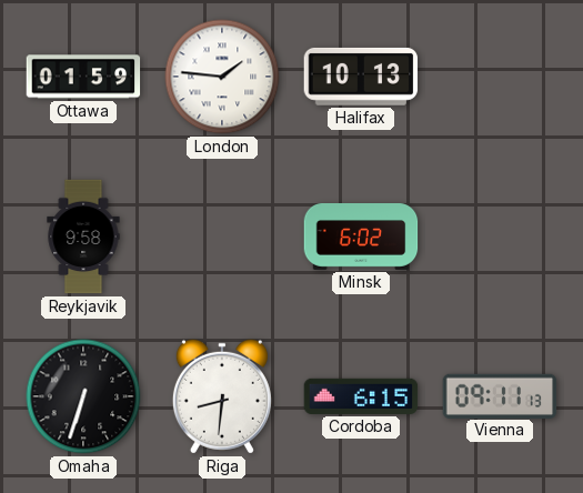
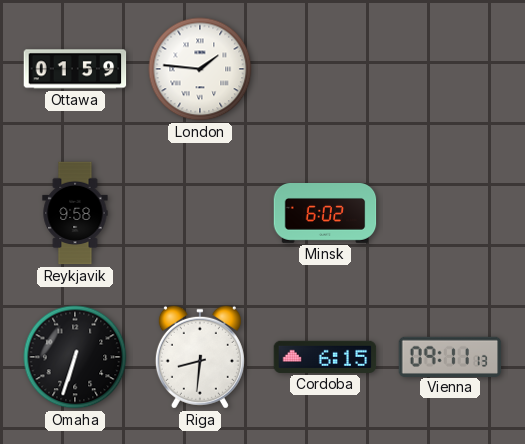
Halifax: 10:13 -> none (361, 77)
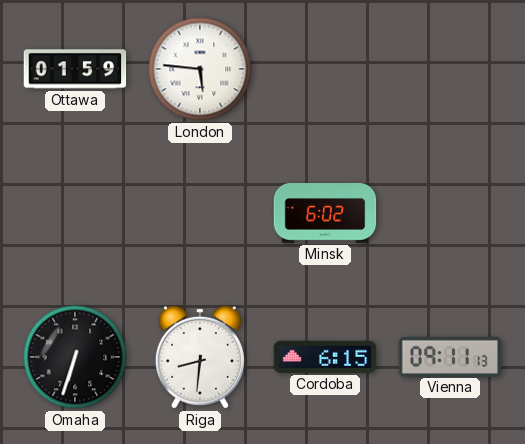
London: 1:46 -> 5:46 (200, 69)
Reykjavik: 9:58 -> none (75, 213)
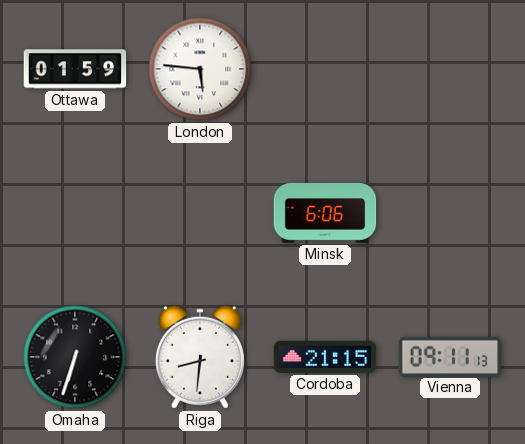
Minsk: 6:02 -> 6:06 (325, 214)
Cordoba: 6:15 -> 21:15 (325, 357)
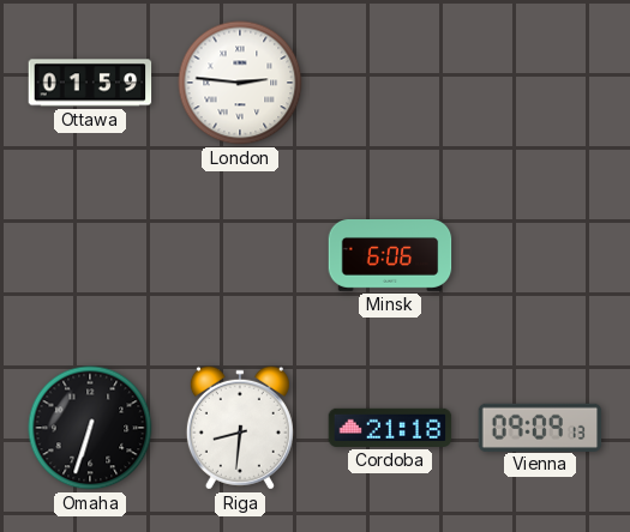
London: 5:46 -> 2:46 (240, 83)
Cordoba: 21:15 -> 21:18 (390, 428)
Vienna: 09:11 -> 09:09 (540, 427)
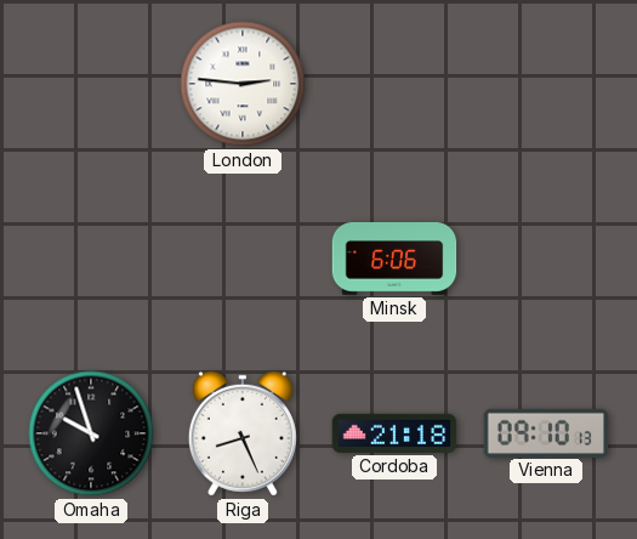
Ottawa: 01:59 -> none (90, 83)
Omaha: 6:33 -> 9:57 (91, 433)
Riga: 8:31 -> 8:26 (243, 433)
Vienna: 09:09 -> 09:10 (546, 432)
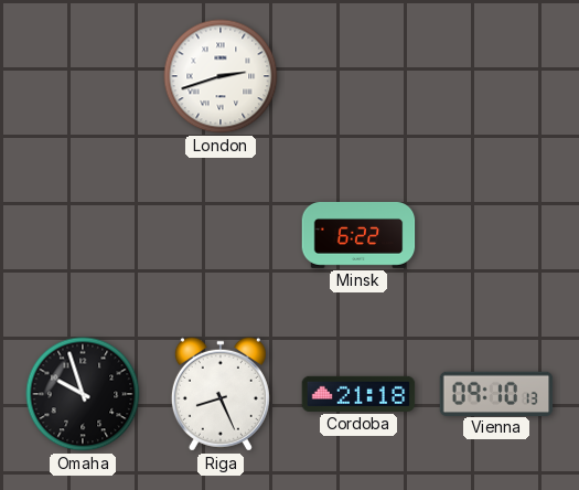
London: 2:46 -> 2:42 (221, 76)
Minsk: 6:06 -> 6:22 (358, 236)
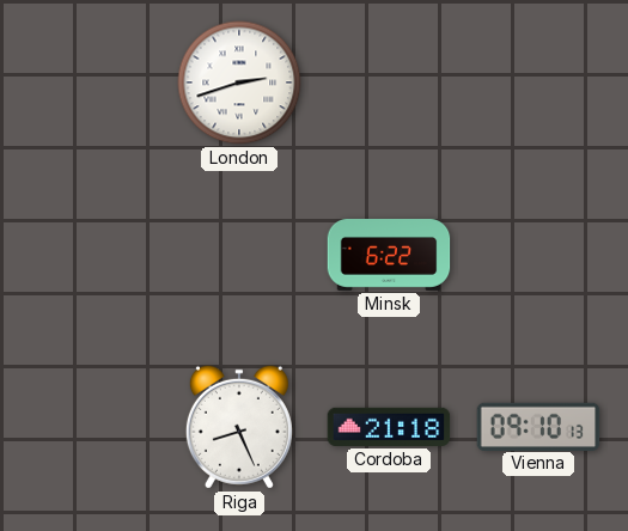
Omaha: 9:57 -> none (83, 394)
